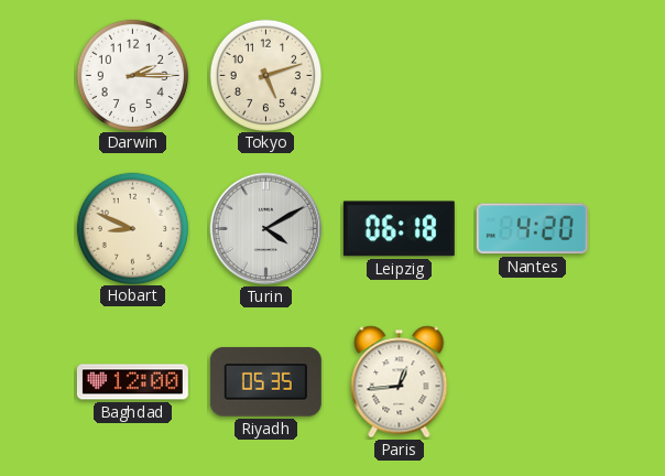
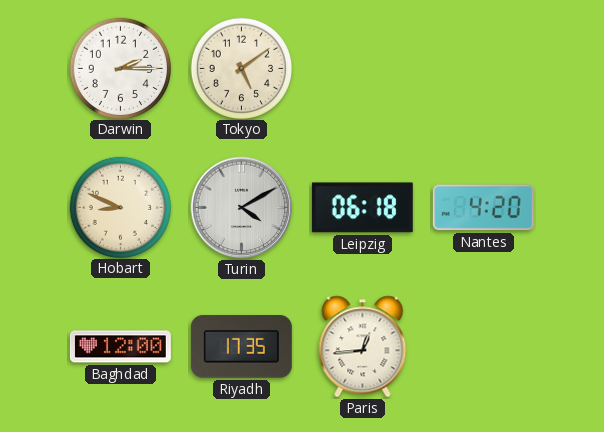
Tokyo: 5:12 -> 5:09 (241, 68)
Riyadh: 05:35 -> 17:35 (241, 347)
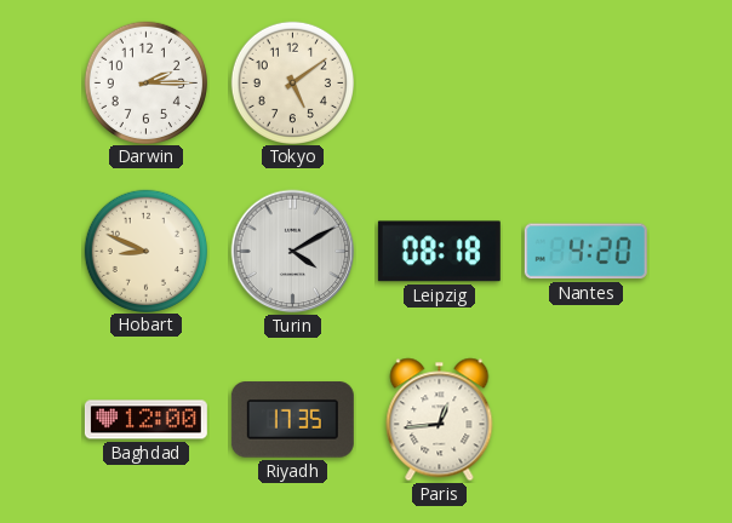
Leipzig: 06:18 -> 08:18 (439, 252)
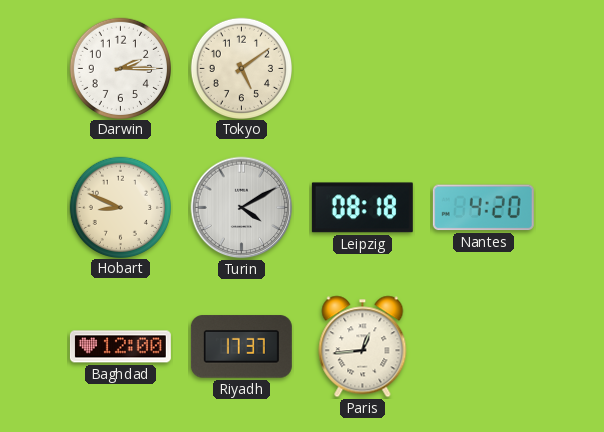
Riyadh: 17:35 -> 17:37 (241, 347)
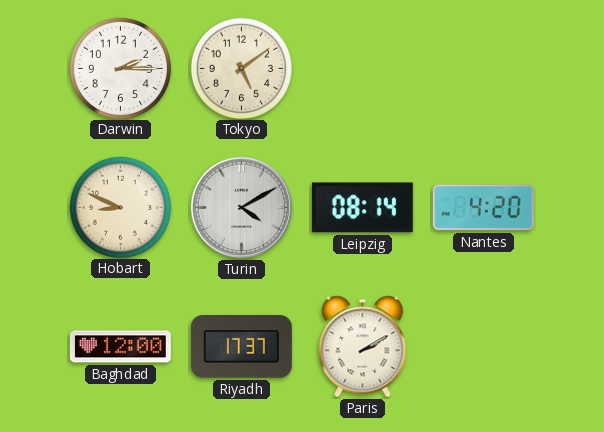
Leipzig: 08:18 -> 08:14 (362, 208)
Paris: 12:44 -> 2:10 (363, 347)
